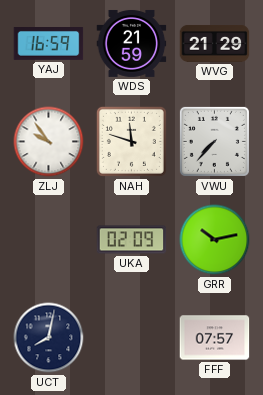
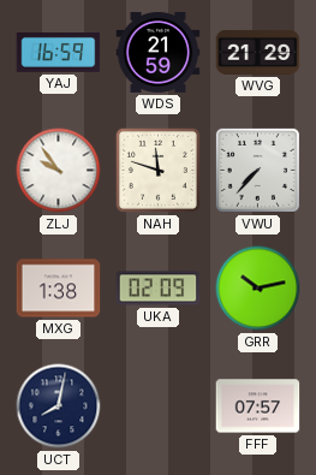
MXG: none -> 1:38 (59, 289)
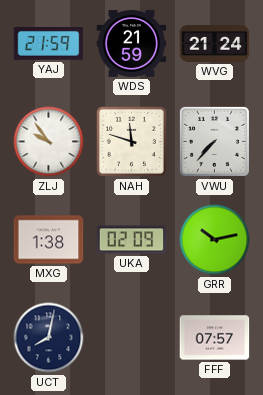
YAJ: 16:59 -> 21:59 (49, 44)
WVG: 21:29 -> 21:24 (215, 43)
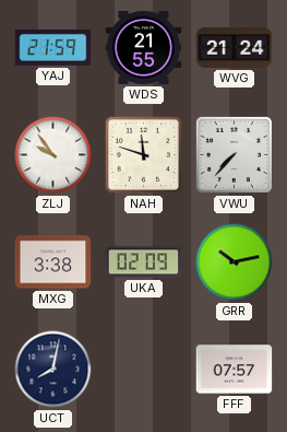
WDS: 21:59 -> 21:55 (144, 47)
MXG: 1:38 -> 3:38 (53, 262)
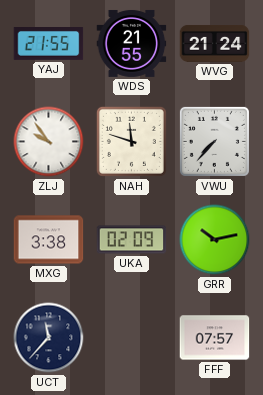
YAJ: 21:59 -> 21:55 (49, 44)
UCT: 8:02 -> 11:37 (49, 338)
